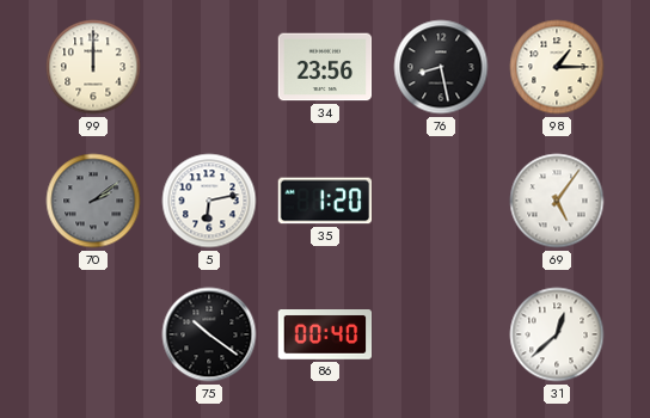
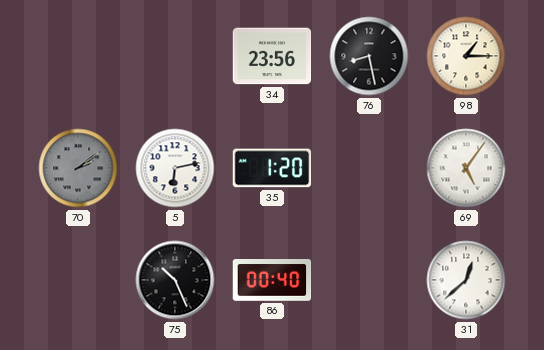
99: 12:00 -> none (93, 67)
75: 10:21 -> 10:26 (175, 280)
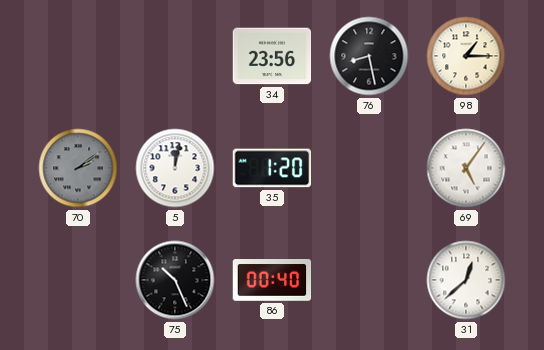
5: 6:13 -> 12:02 (175, 168)
